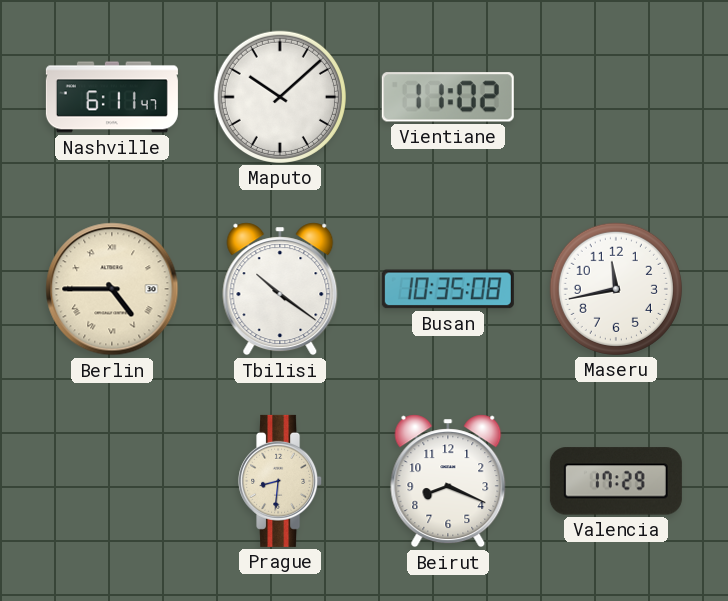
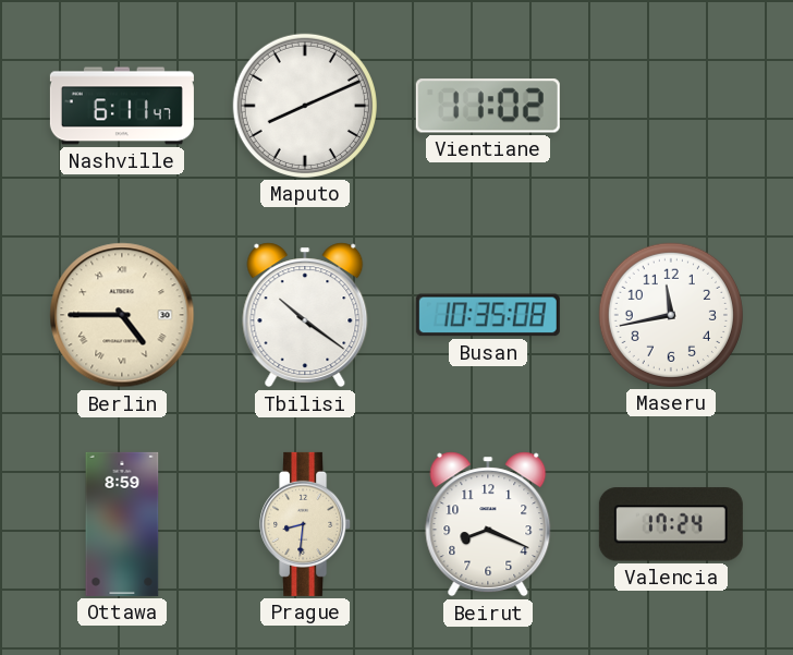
Maputo: 10:08 -> 8:11 (305, 106)
Ottawa: none -> 8:59 (122, 524)
Valencia: 17:29 -> 17:24 (671, 524)
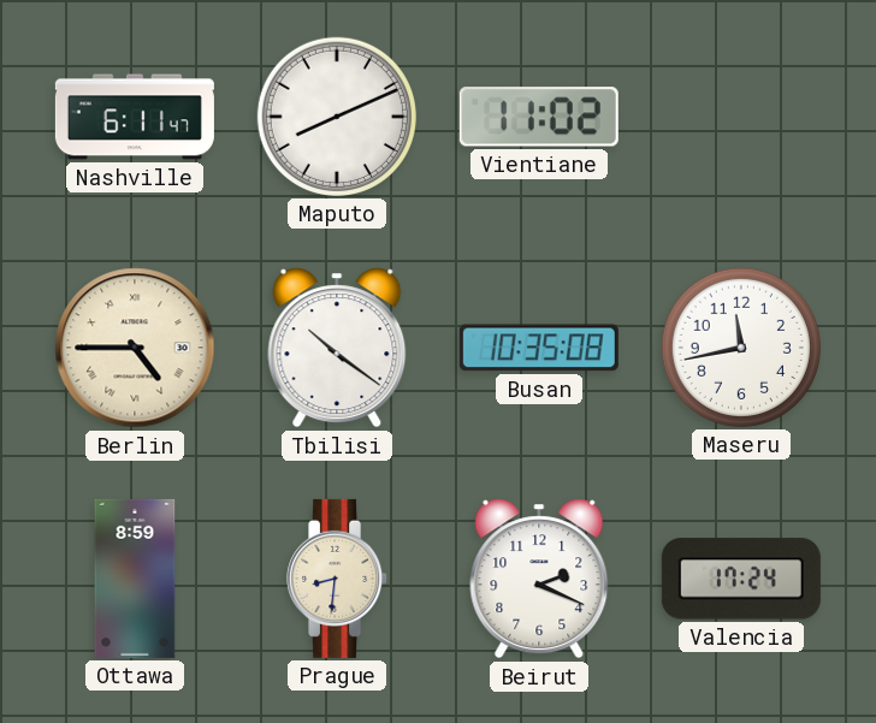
Beirut: 8:19 -> 2:19 (539, 579)
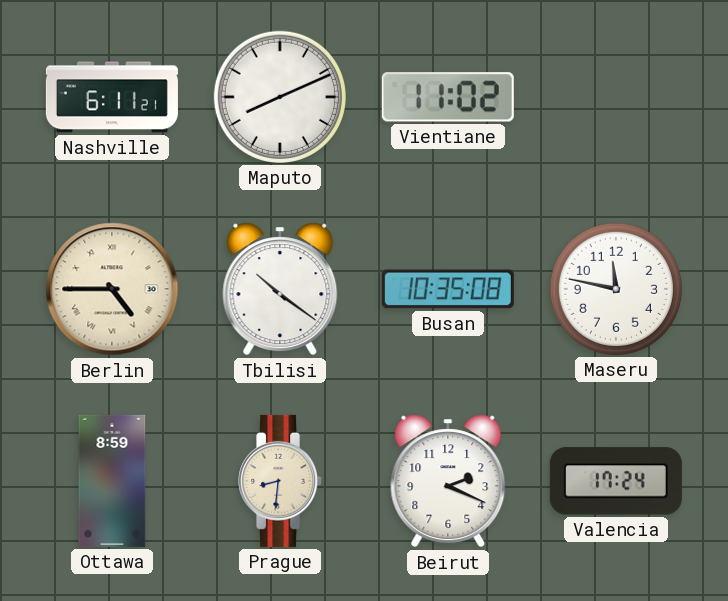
Nashville: 6:11:47 -> 6:11:21 (112, 97)
Maseru: 11:43 -> 11:47 (616, 289)
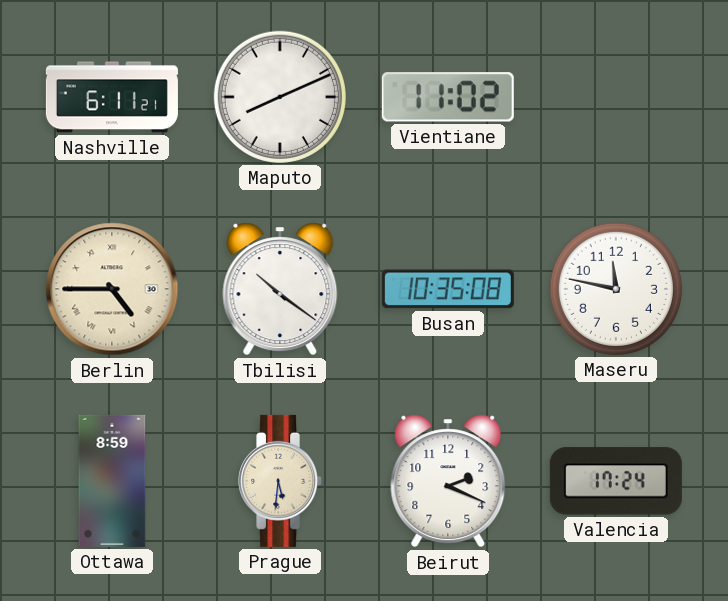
Prague: 8:31 -> 5:31 (281, 481)
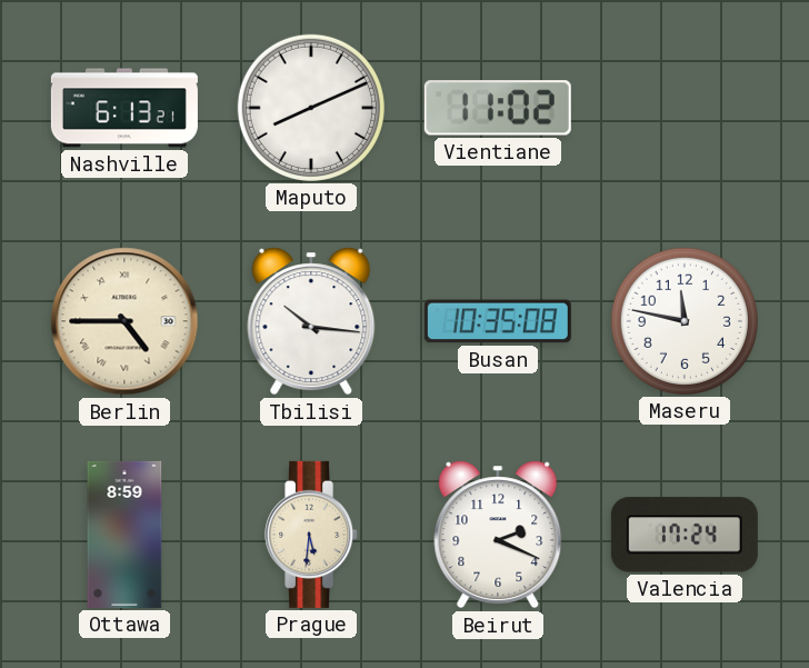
Nashville: 6:11 -> 6:13 (124, 108)
Tbilisi: 10:21 -> 10:16 (311, 321)
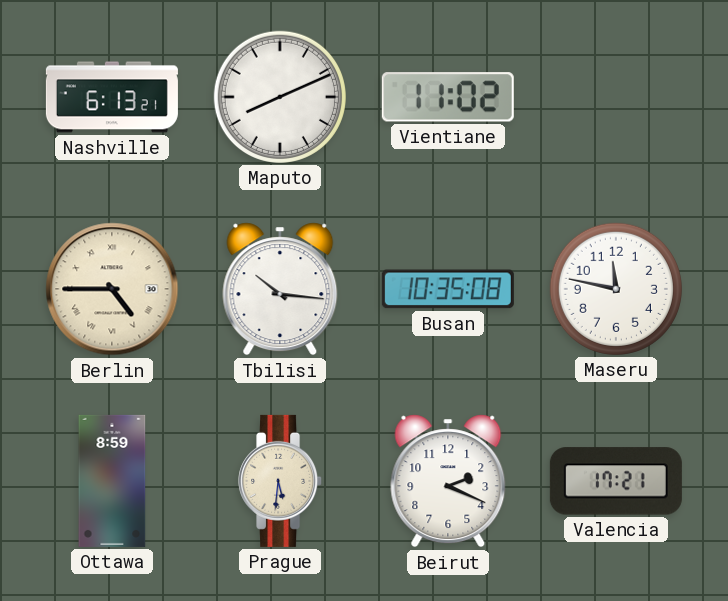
Valencia: 17:24 -> 17:21 (616, 481)
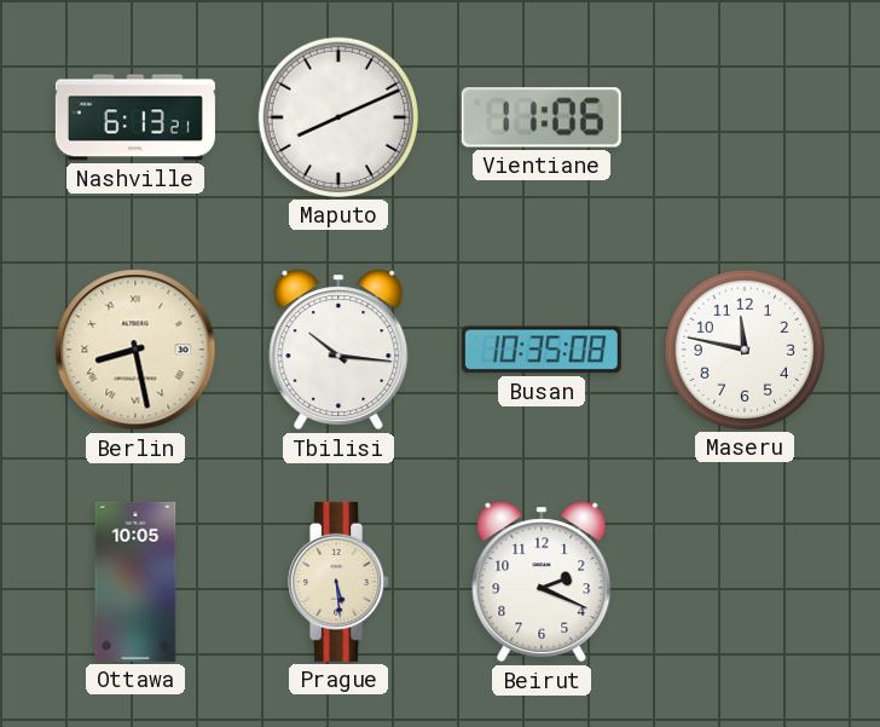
Vientiane: 11:02 -> 11:06 (542, 117)
Berlin: 4:45 -> 8:28 (135, 350)
Ottawa: 8:59 -> 10:05 (135, 582)
Prague: 5:31 -> 5:29 (340, 582)
Valencia: 17:21 -> none (616, 481)
